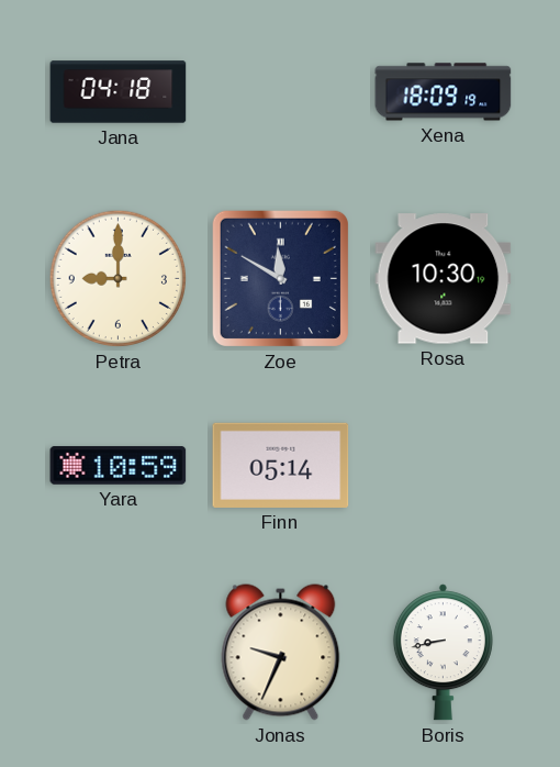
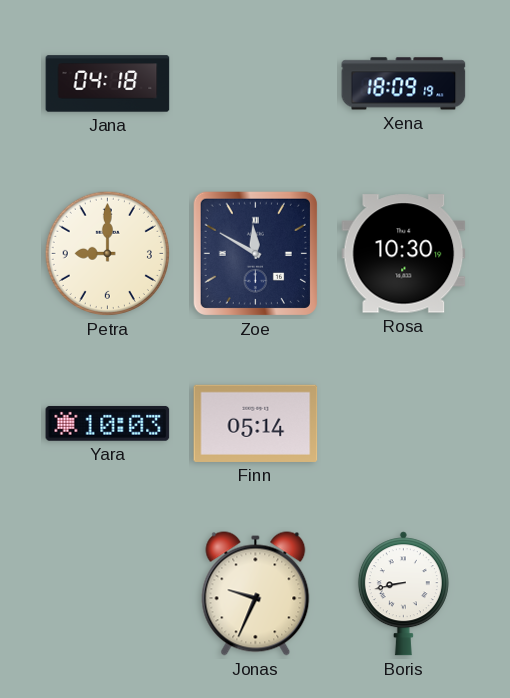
Yara: 10:59 -> 10:03 (108, 423)
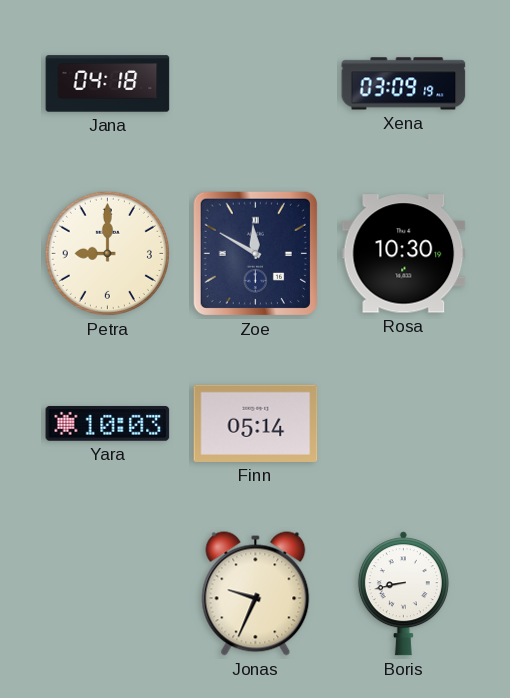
Xena: 18:09 -> 03:09 (404, 84)
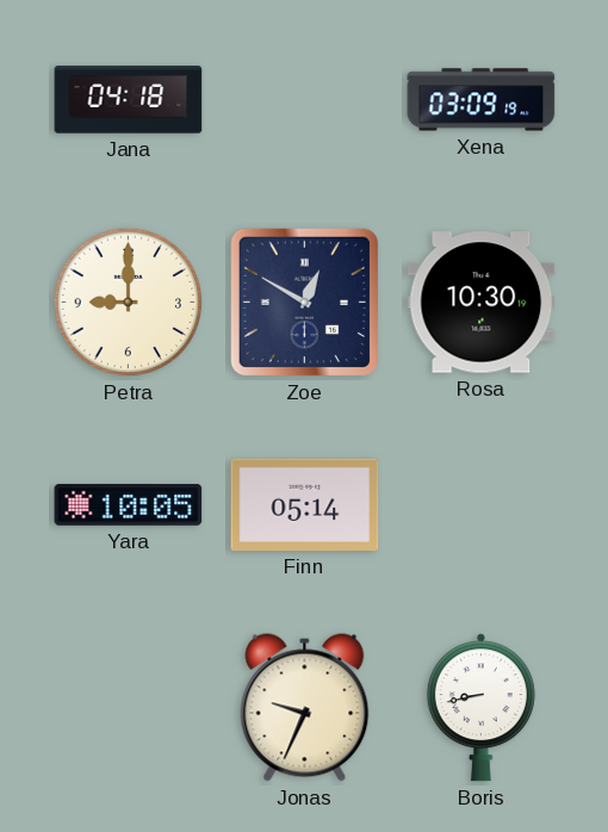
Zoe: 11:50 -> 12:50 (304, 302)
Yara: 10:03 -> 10:05 (129, 504)
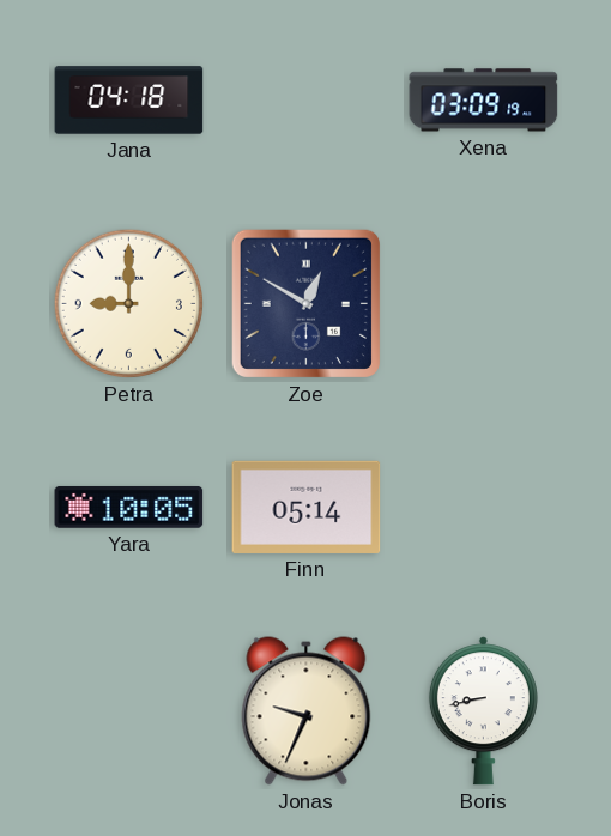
Rosa: 10:30 -> none (482, 303)
